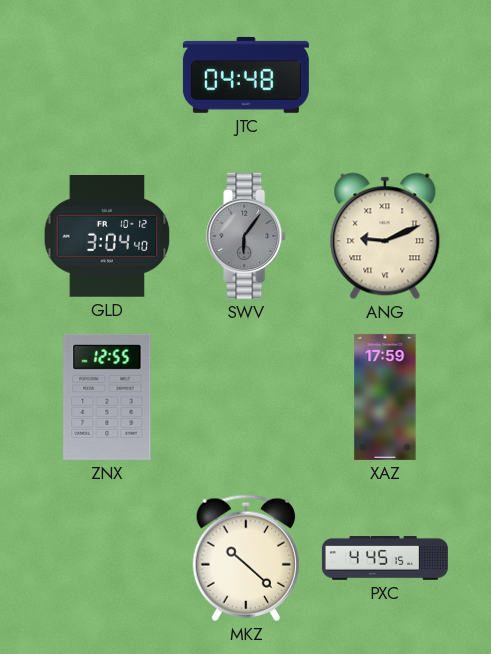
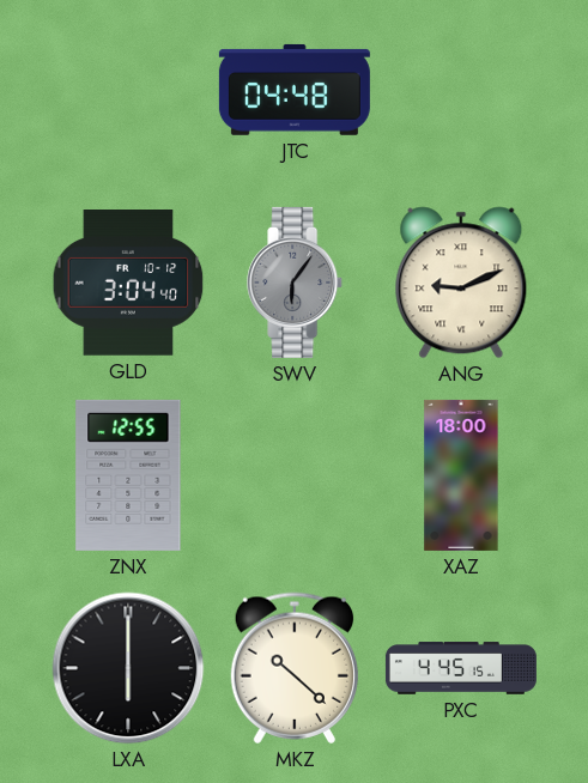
XAZ: 17:59 -> 18:00 (461, 475)
LXA: none -> 6:00 (128, 668)
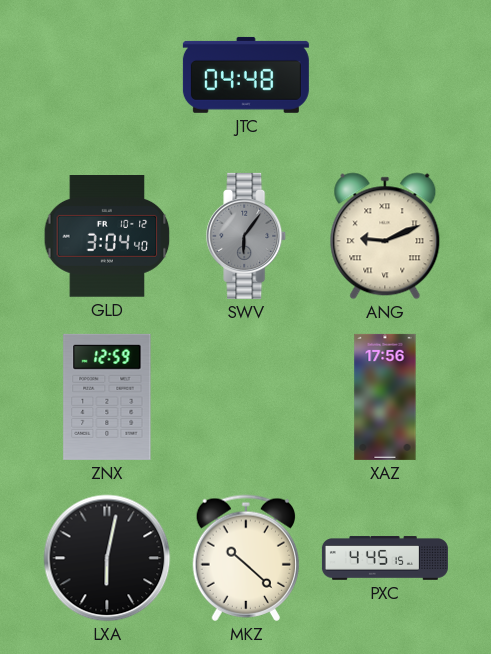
ZNX: 12:55 -> 12:59 (107, 397)
XAZ: 18:00 -> 17:56 (385, 397)
LXA: 6:00 -> 6:02 (107, 558)
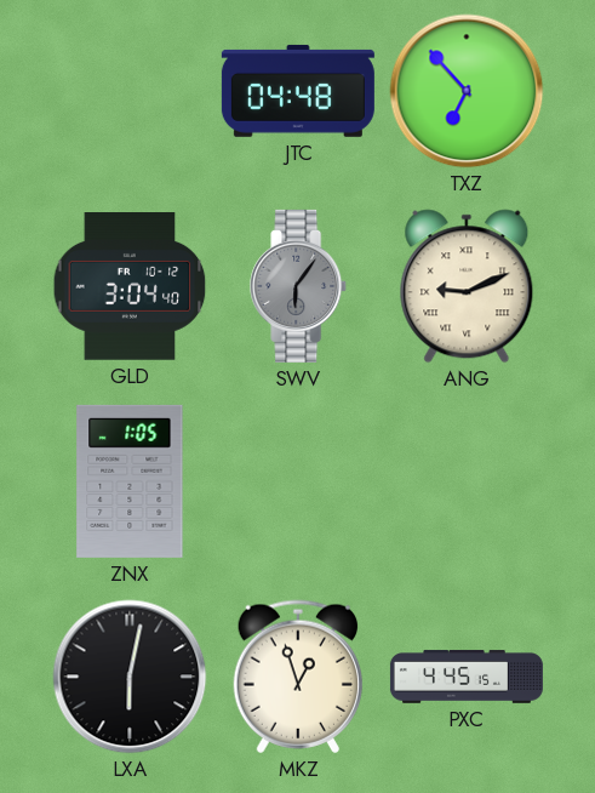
TXZ: none -> 6:53 (467, 91)
ZNX: 12:59 -> 1:05 (130, 481)
XAZ: 17:56 -> none (385, 397)
MKZ: 10:22 -> 12:57 (297, 677)
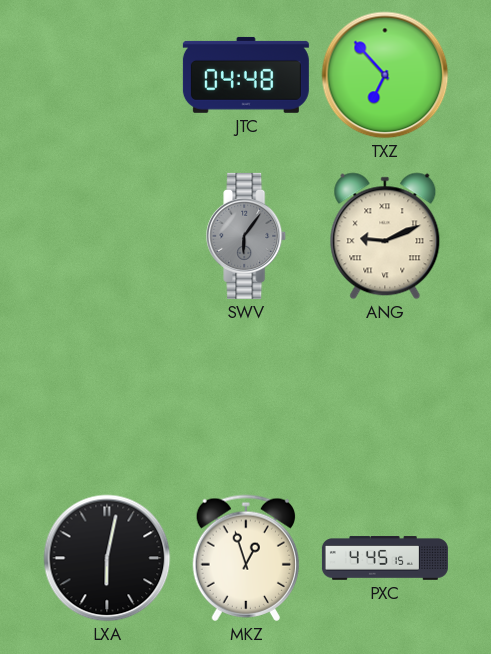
GLD: 3:04 -> none (130, 286)
ZNX: 1:05 -> none (130, 481)
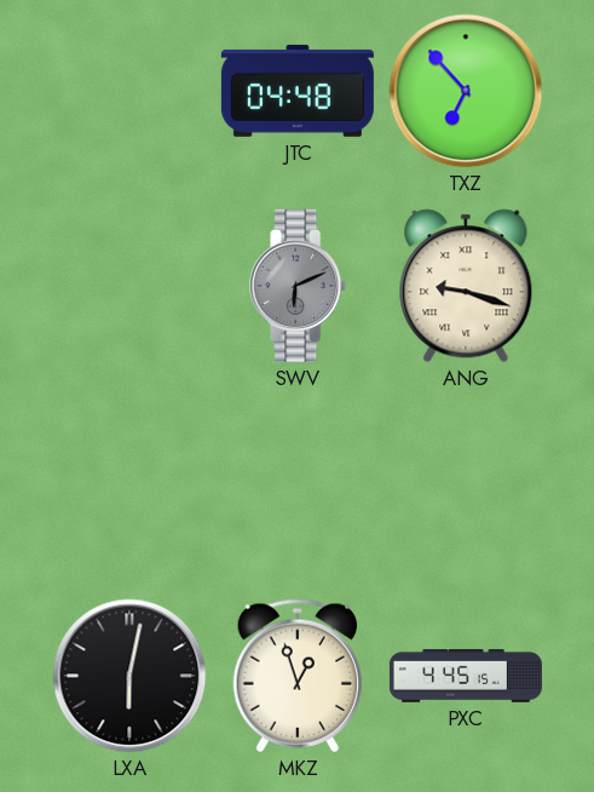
SWV: 6:06 -> 6:11 (299, 286)
ANG: 9:11 -> 9:18 (466, 286)
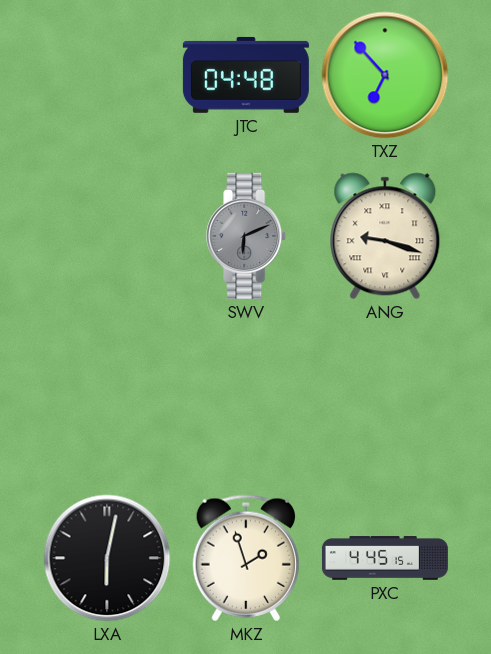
MKZ: 12:57 -> 1:57 (245, 558)
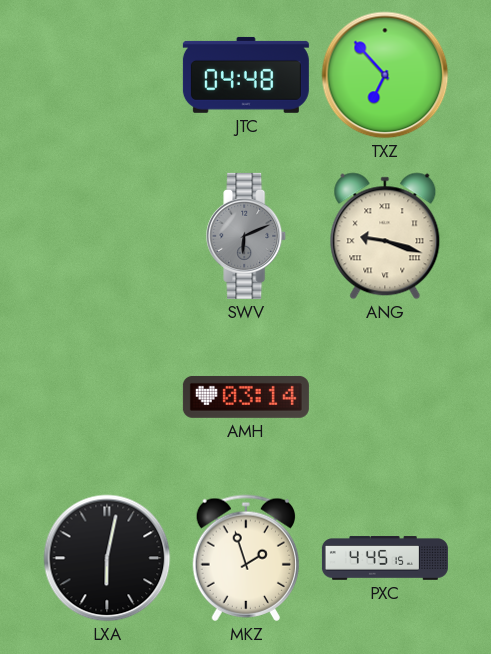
AMH: none -> 03:14 (246, 397)
